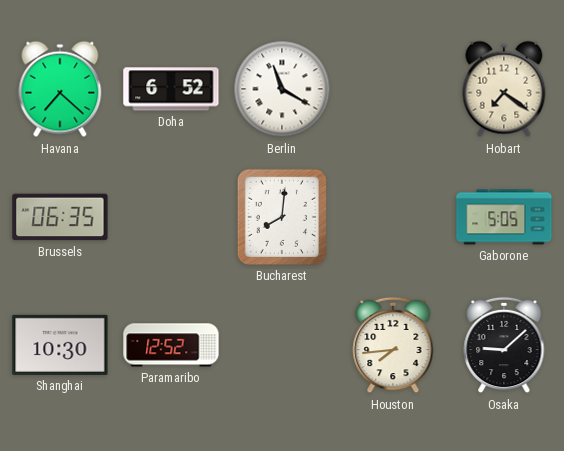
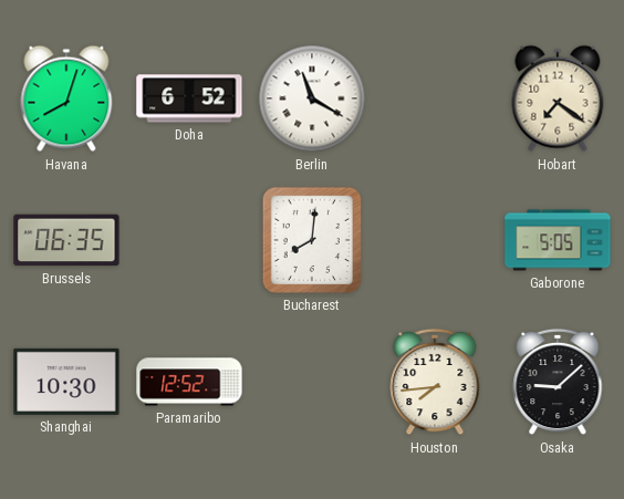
Havana: 7:22 -> 8:03 (66, 98)
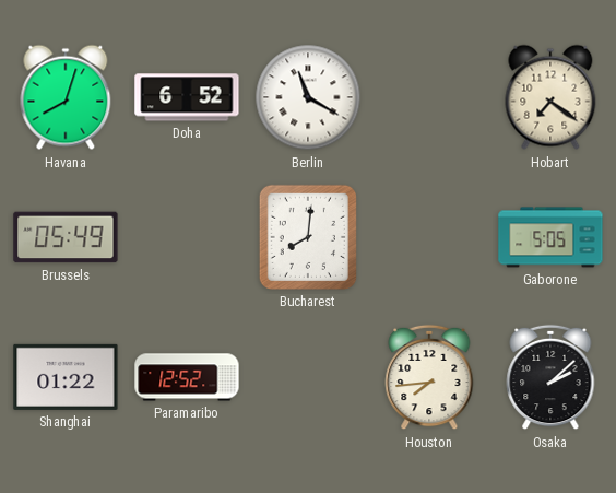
Brussels: 06:35 -> 05:49 (66, 237)
Shanghai: 10:30 -> 01:22 (66, 377)
Osaka: 9:08 -> 2:08 (550, 377)
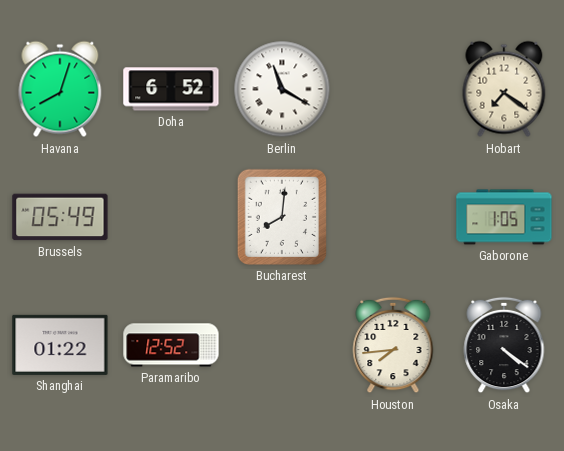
Gaborone: 5:05 -> 1:05 (504, 217)
Osaka: 2:08 -> 4:21 (504, 345)
